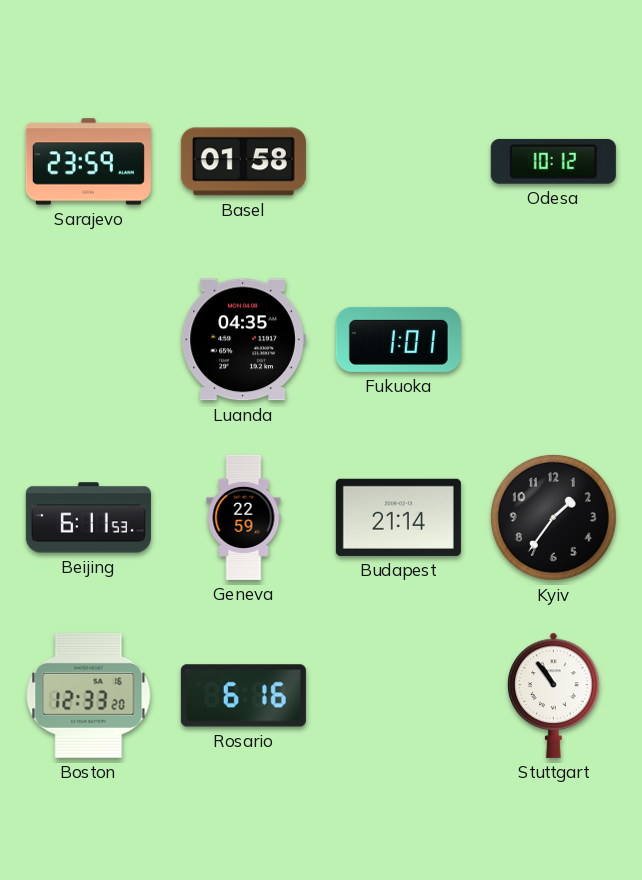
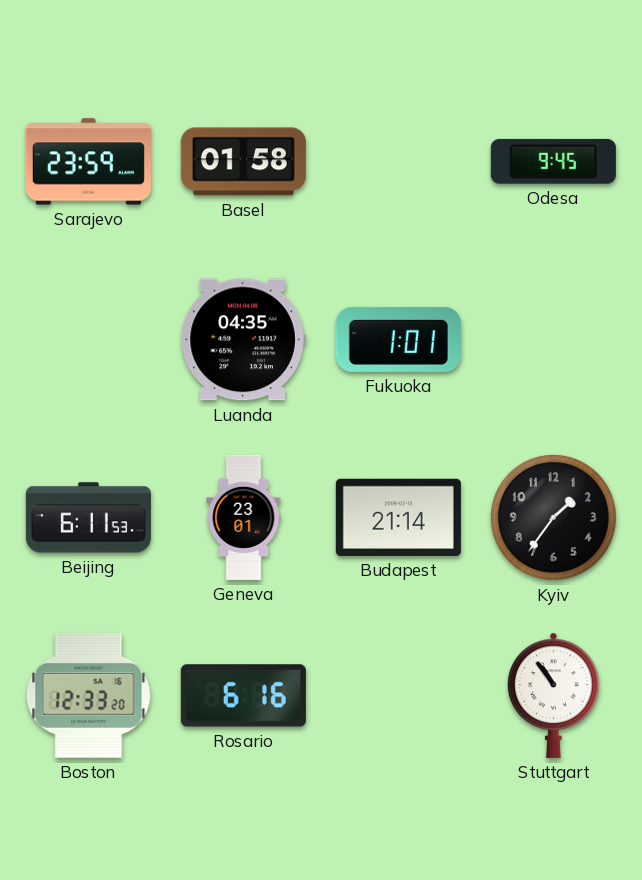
Odesa: 10:12 -> 9:45 (553, 161)
Geneva: 22:59 -> 23:01 (244, 517)
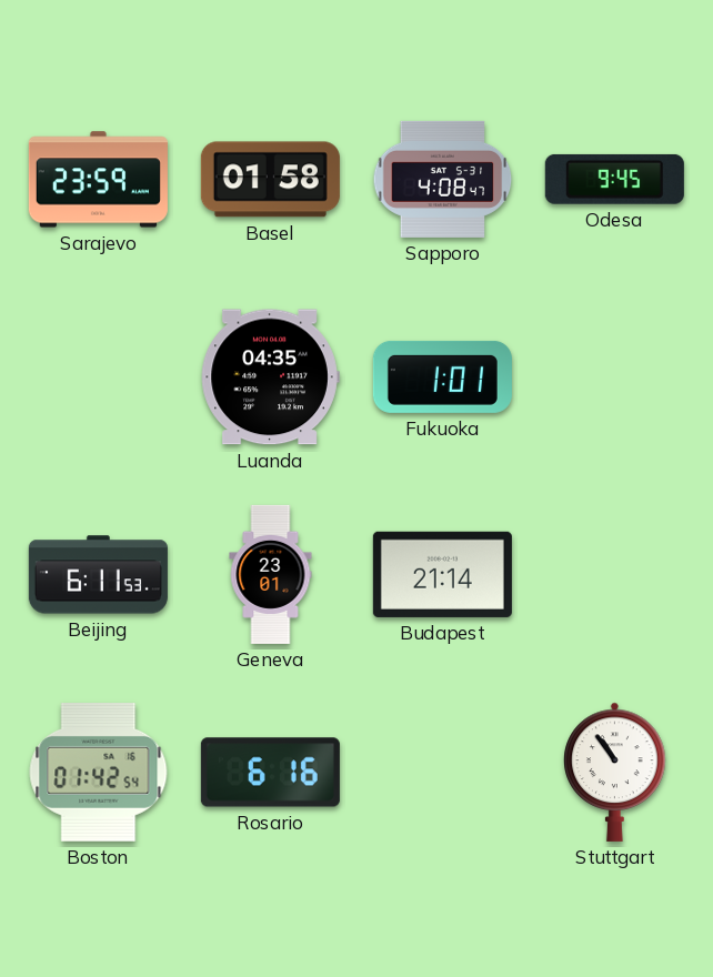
Sapporo: none -> 4:08 (443, 179)
Kyiv: 1:36 -> none (553, 517)
Boston: 12:33 -> 01:42 (99, 772)
